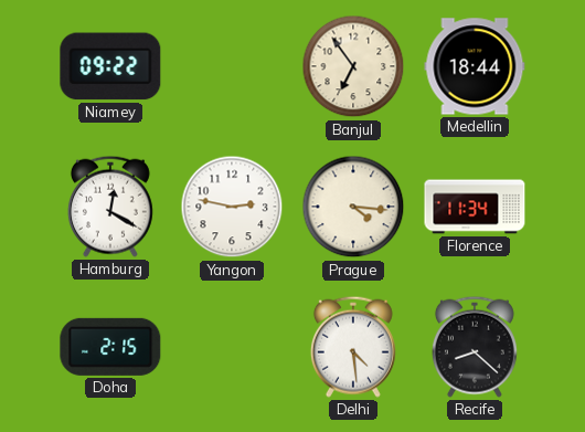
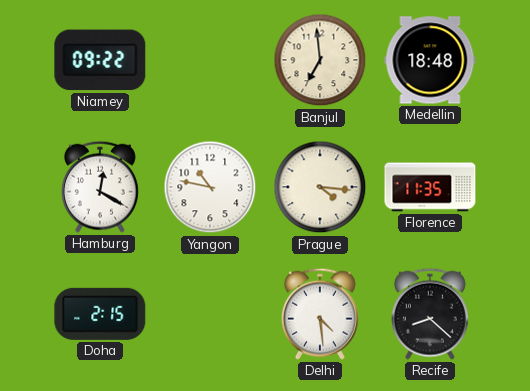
Banjul: 6:54 -> 6:59 (320, 60)
Medellin: 18:44 -> 18:48 (430, 60)
Yangon: 2:47 -> 10:47 (210, 187)
Florence: 11:34 -> 11:35 (430, 187)
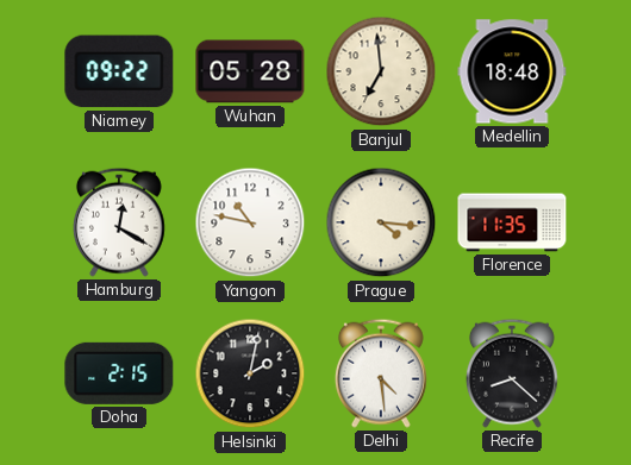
Wuhan: none -> 05:28 (250, 71)
Helsinki: none -> 2:02 (250, 373)
